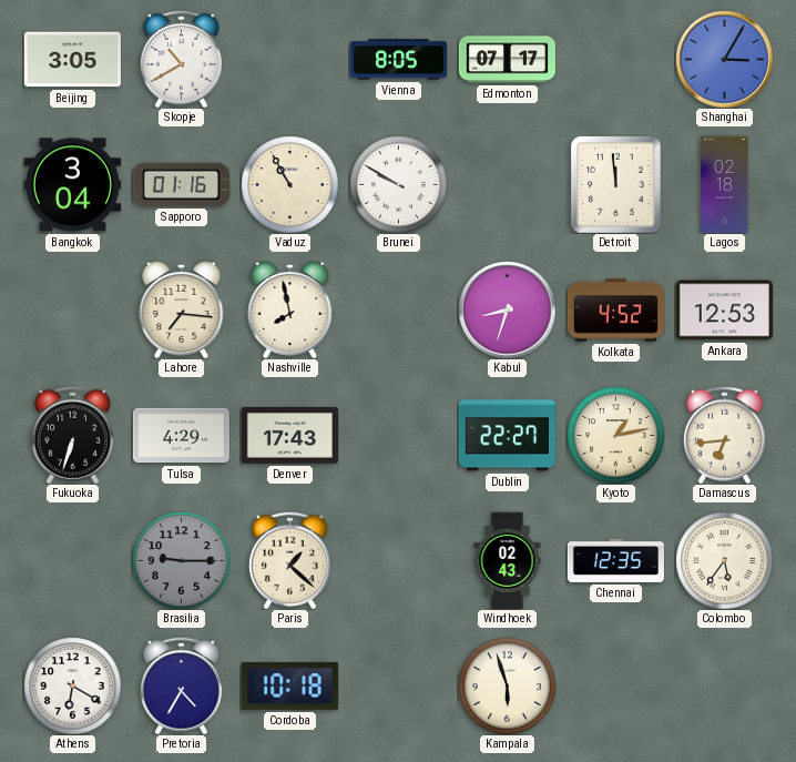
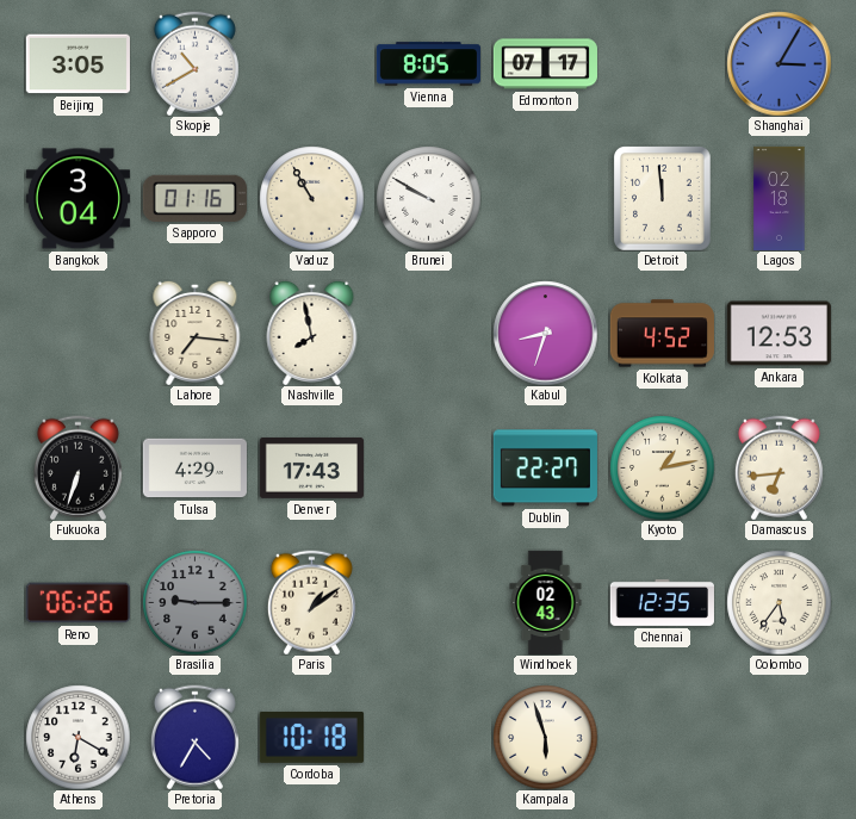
Reno: none -> 06:26 (77, 603)
Paris: 1:22 -> 1:09 (311, 602)
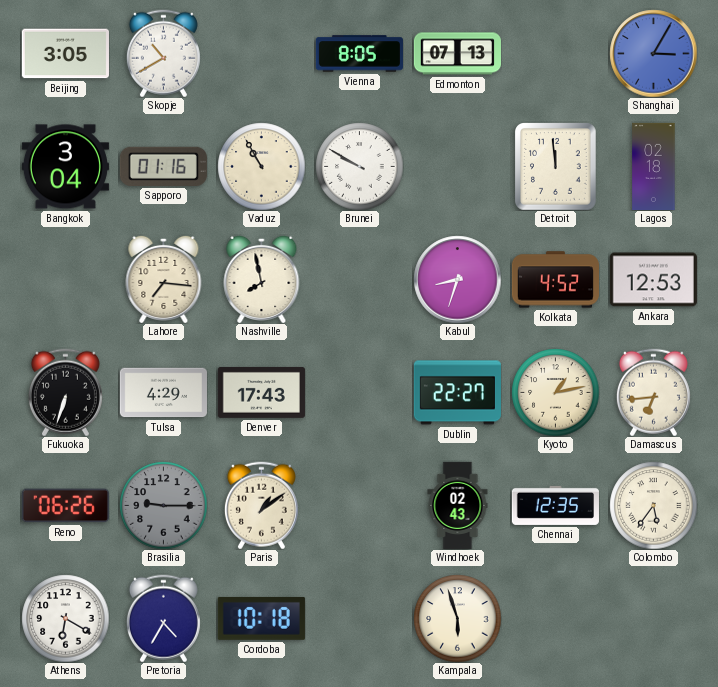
Edmonton: 07:17 -> 07:13 (457, 54)
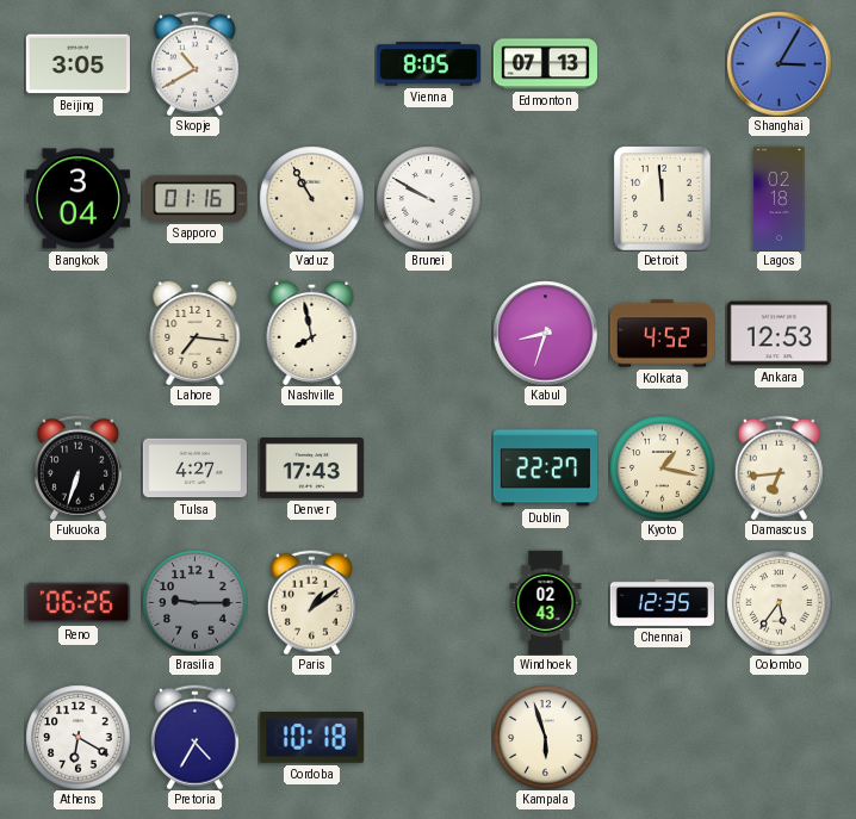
Tulsa: 4:29 -> 4:27 (194, 469)
Kyoto: 1:13 -> 1:17 (662, 467)
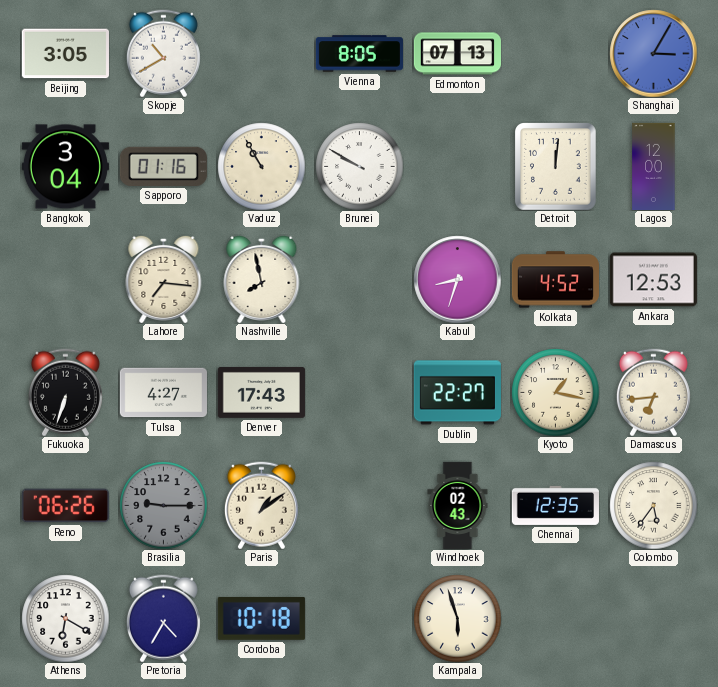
Detroit: 11:59 -> 12:01 (556, 167)
Lagos: 02:18 -> 12:00 (654, 166)
